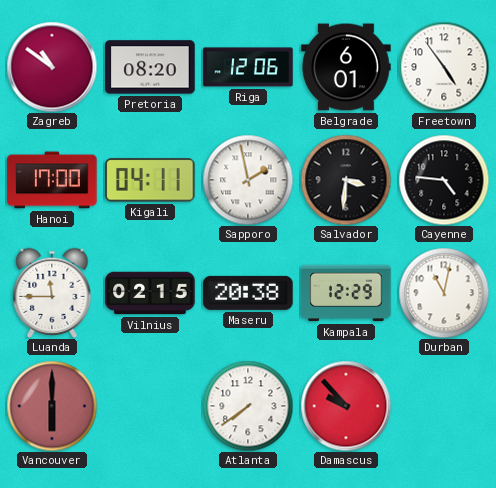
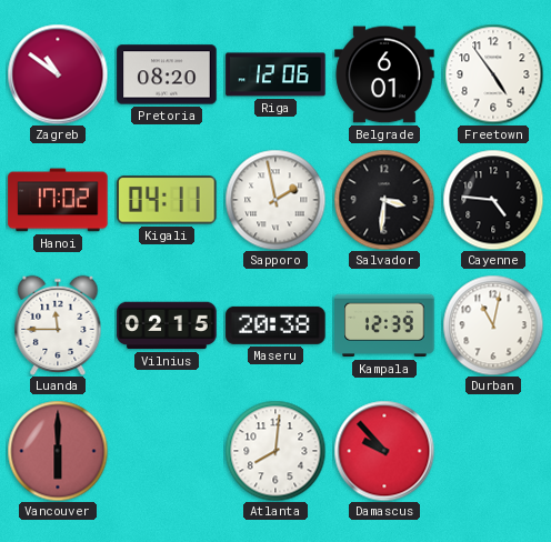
Hanoi: 17:00 -> 17:02 (58, 200)
Kampala: 12:29 -> 12:39 (384, 325)
Atlanta: 7:39 -> 8:01 (275, 451)
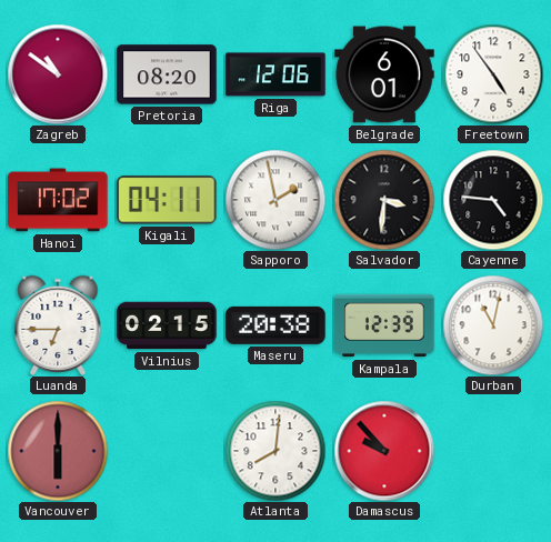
Luanda: 11:45 -> 6:45 (58, 325)
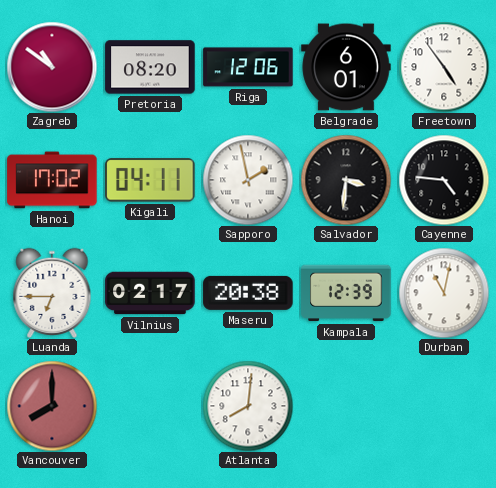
Vilnius: 02:15 -> 02:17 (150, 293)
Vancouver: 6:00 -> 8:00 (52, 406)
Damascus: 9:53 -> none (384, 451)
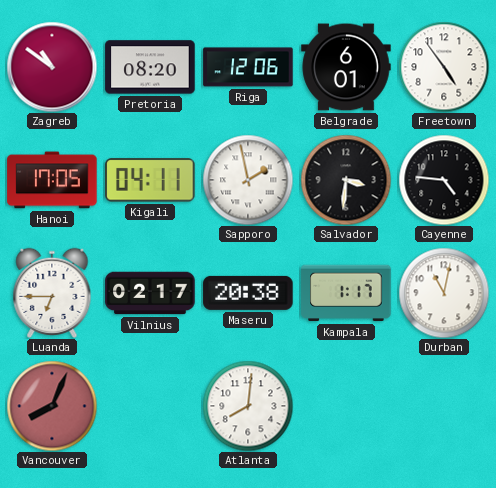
Hanoi: 17:02 -> 17:05 (52, 180)
Kampala: 12:39 -> 1:17 (346, 293)
Vancouver: 8:00 -> 8:04 (52, 406)
